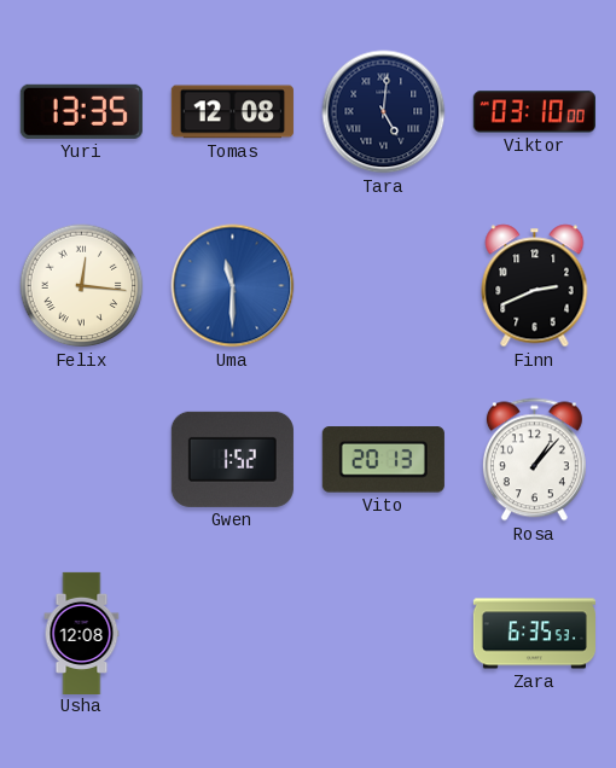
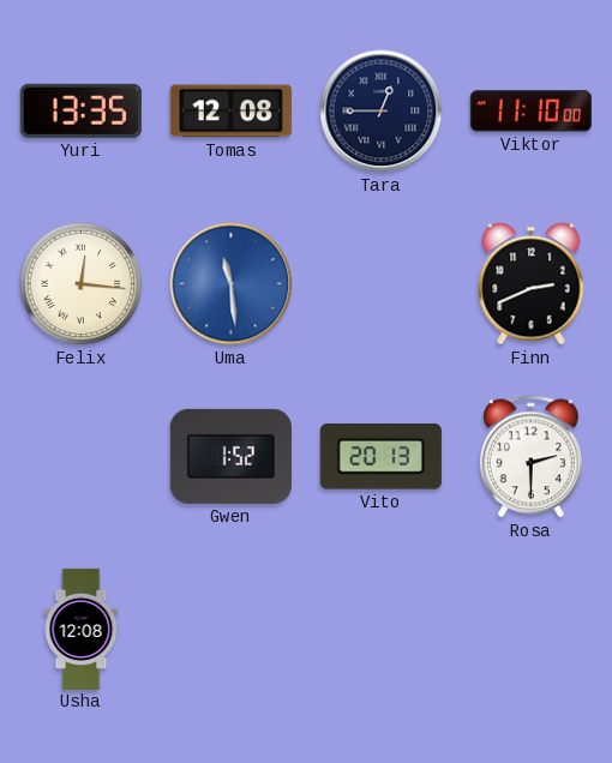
Tara: 5:01 -> 12:45 (382, 112)
Viktor: 03:10 -> 11:10 (530, 112)
Uma: 11:30 -> 11:29 (232, 284)
Rosa: 1:07 -> 2:30 (530, 457)
Zara: 6:35 -> none (534, 634)
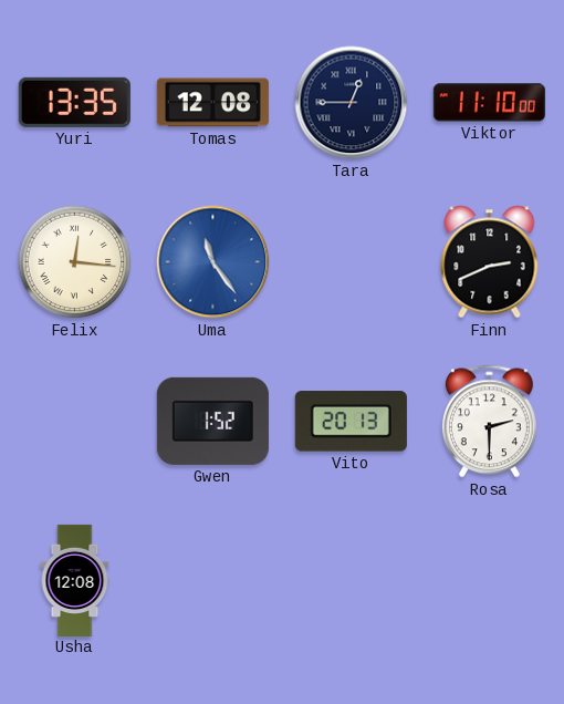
Uma: 11:29 -> 11:24 (213, 262)
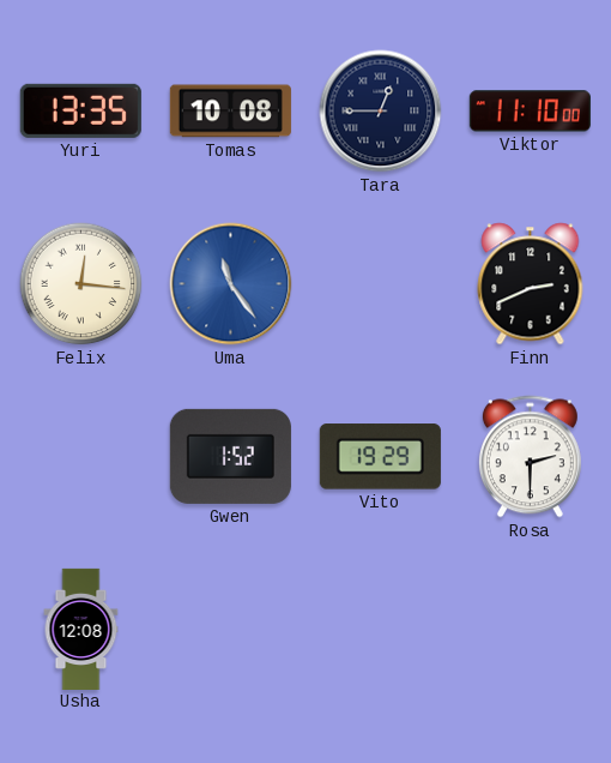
Tomas: 12:08 -> 10:08 (230, 112)
Vito: 20:13 -> 19:29 (380, 457)
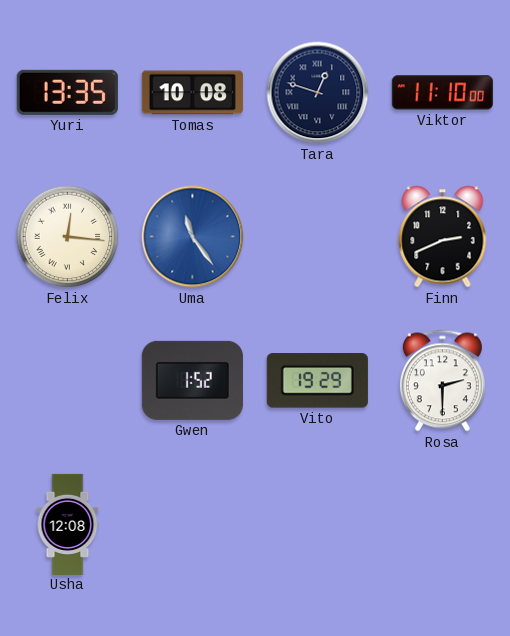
Tara: 12:45 -> 12:48 (318, 93)
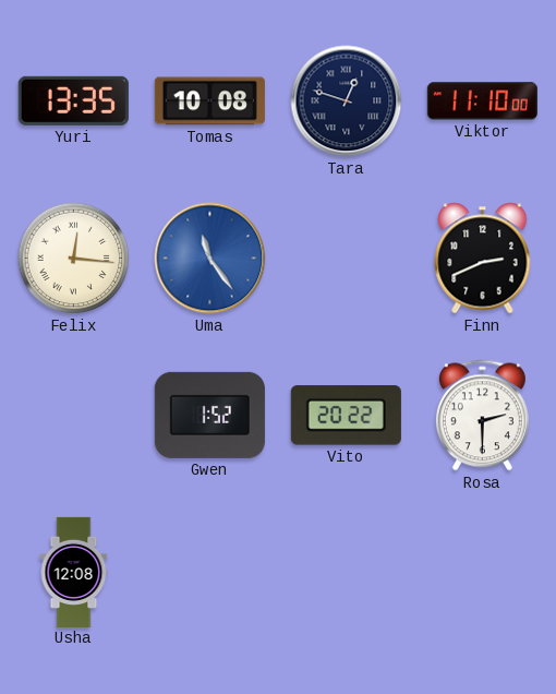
Vito: 19:29 -> 20:22 (346, 416)
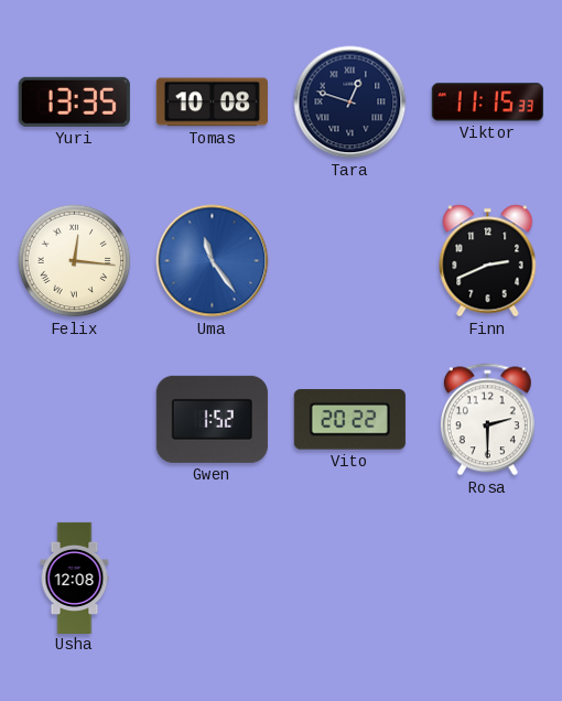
Viktor: 11:10 -> 11:15 (487, 103)
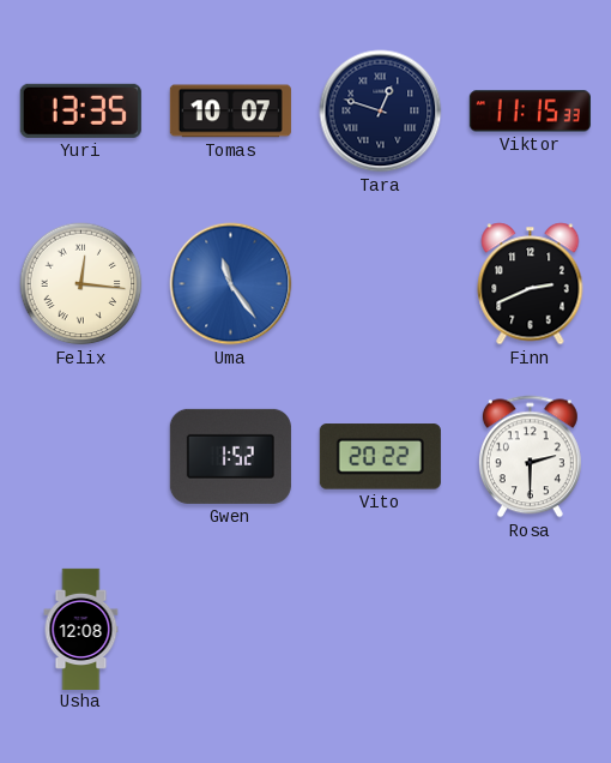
Tomas: 10:08 -> 10:07 (230, 112)
